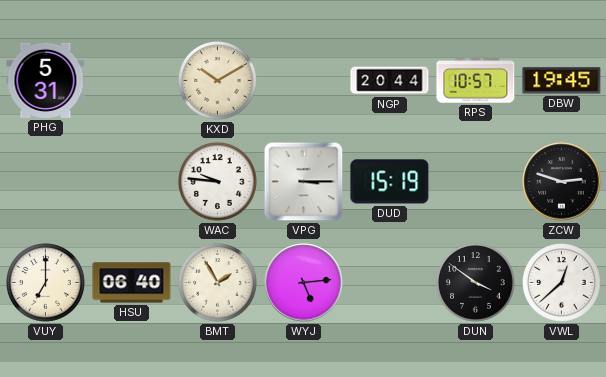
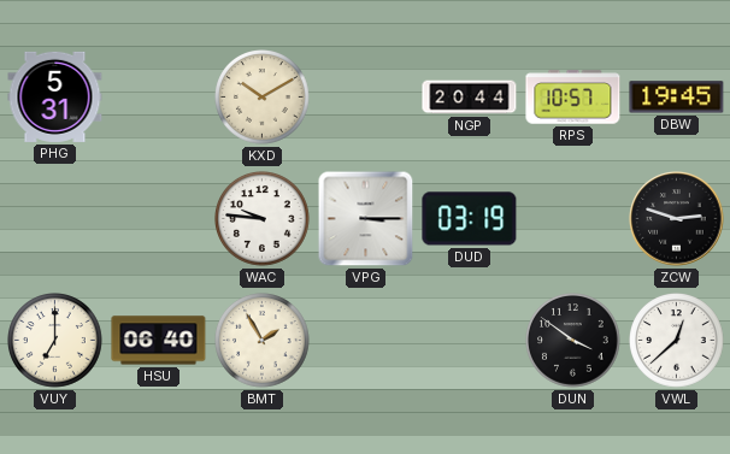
DUD: 15:19 -> 03:19 (470, 219)
WYJ: 5:14 -> none (304, 283)
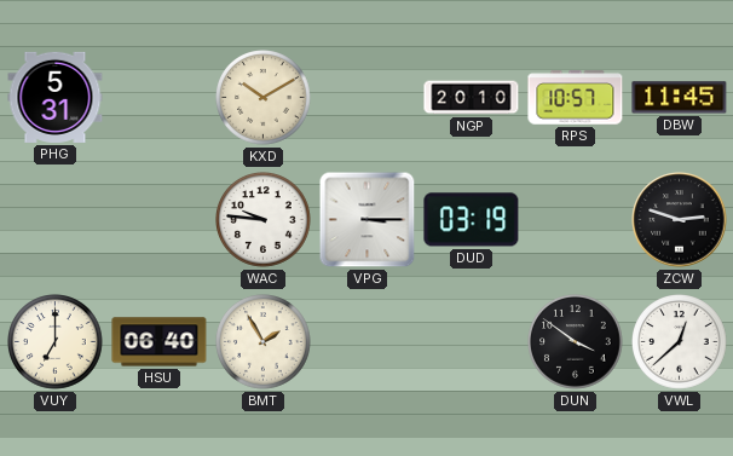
NGP: 20:44 -> 20:10 (472, 98)
DBW: 19:45 -> 11:45 (680, 98)
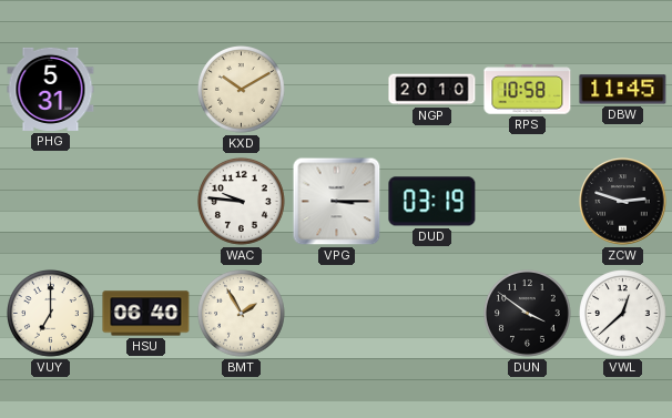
RPS: 10:57 -> 10:58 (528, 90)
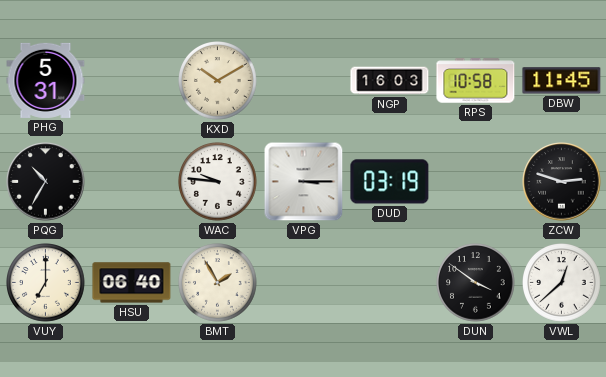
NGP: 20:10 -> 16:03 (390, 81)
PQG: none -> 10:35 (46, 182)
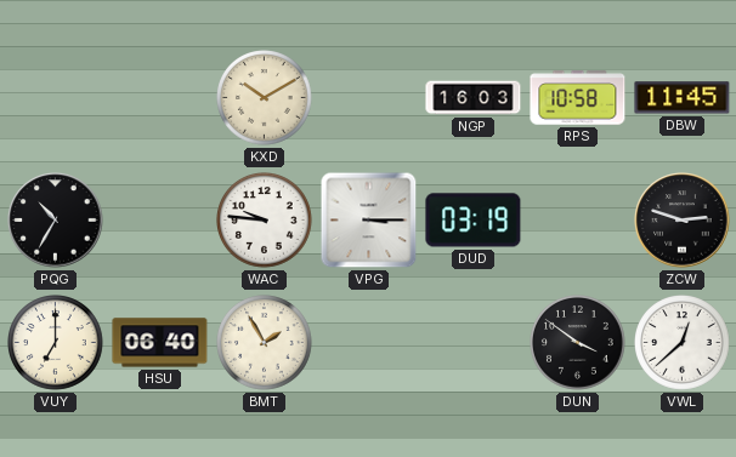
PHG: 5:31 -> none (46, 80)
